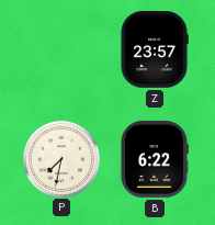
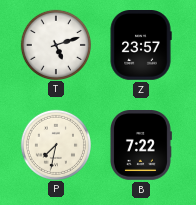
T: none -> 5:12 (55, 44)
B: 6:22 -> 7:22 (140, 146)
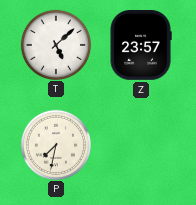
T: 5:12 -> 5:08 (55, 44)
B: 7:22 -> none (140, 146)
